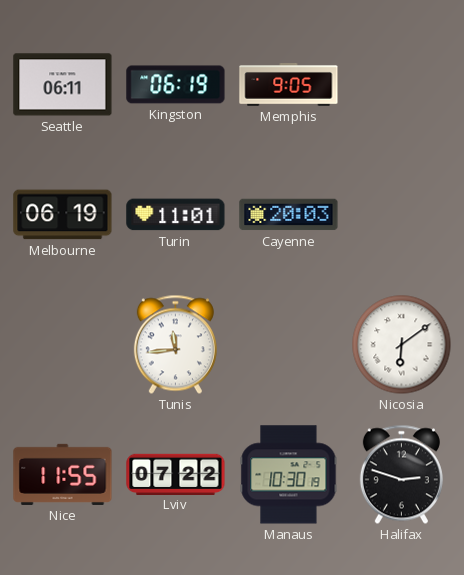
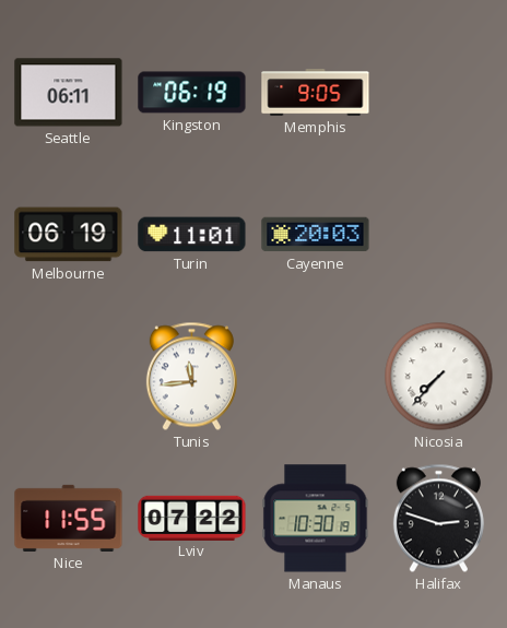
Nicosia: 6:09 -> 7:37 (439, 377)
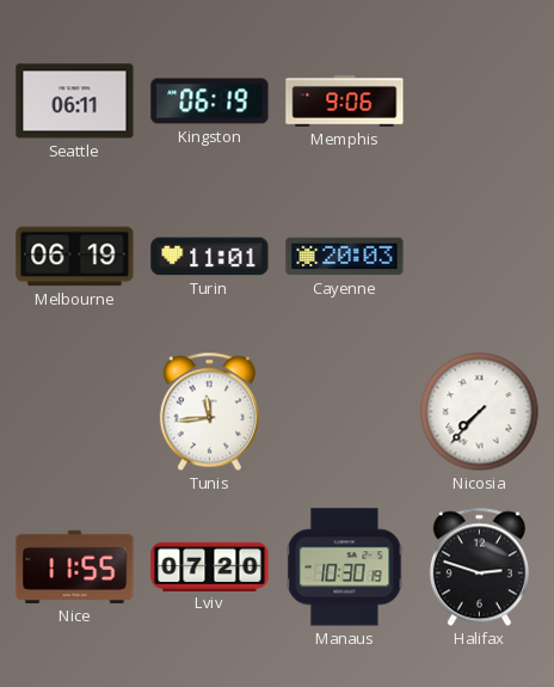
Memphis: 9:05 -> 9:06 (345, 102)
Lviv: 07:22 -> 07:20 (210, 566)
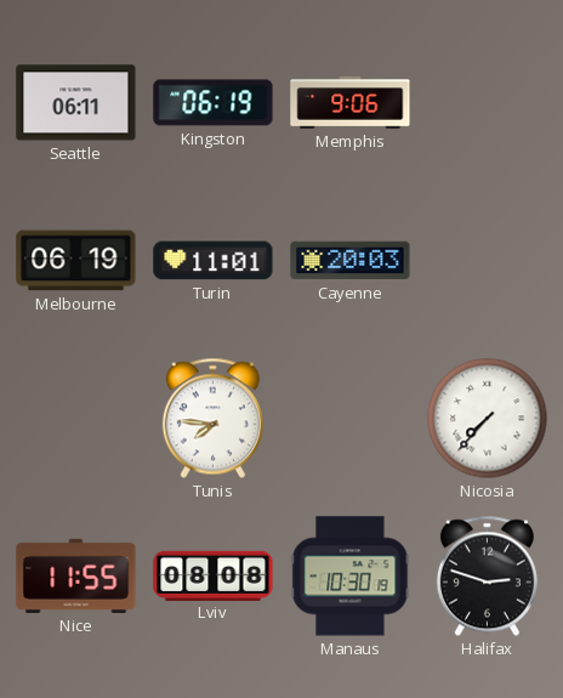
Tunis: 11:44 -> 7:46 (212, 419)
Lviv: 07:20 -> 08:08 (214, 575)
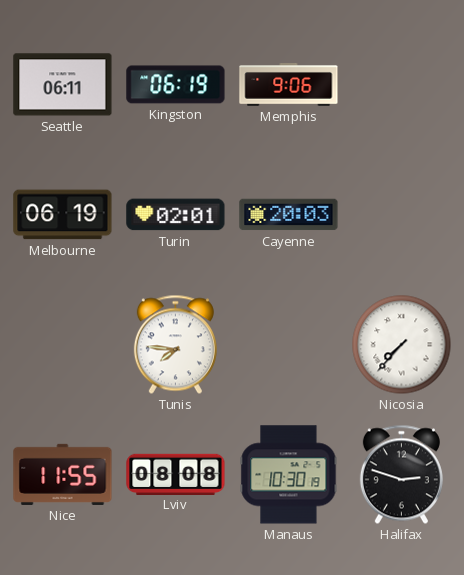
Turin: 11:01 -> 02:01 (176, 215)
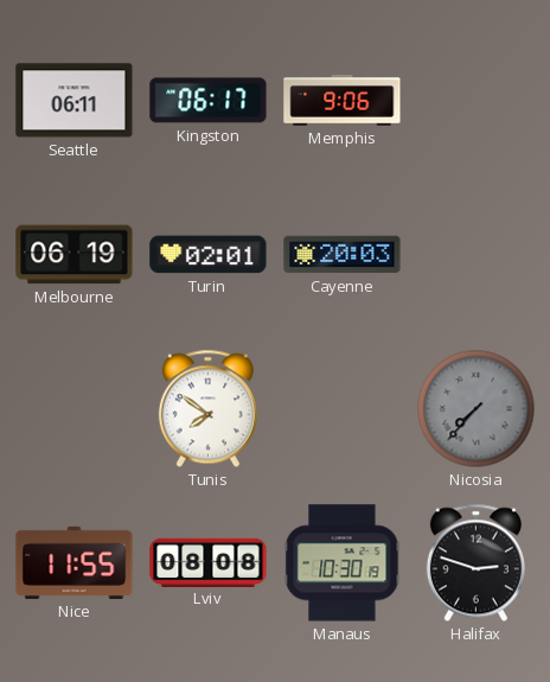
Kingston: 06:19 -> 06:17 (209, 101)
Tunis: 7:46 -> 7:51 (207, 409)
Nicosia dial: white -> grey (477, 409)
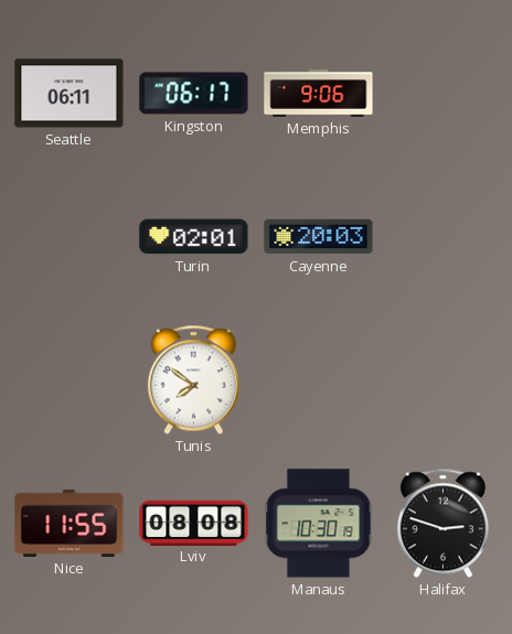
Melbourne: 06:19 -> none (75, 255)
Nicosia: 7:37 -> none (477, 409)
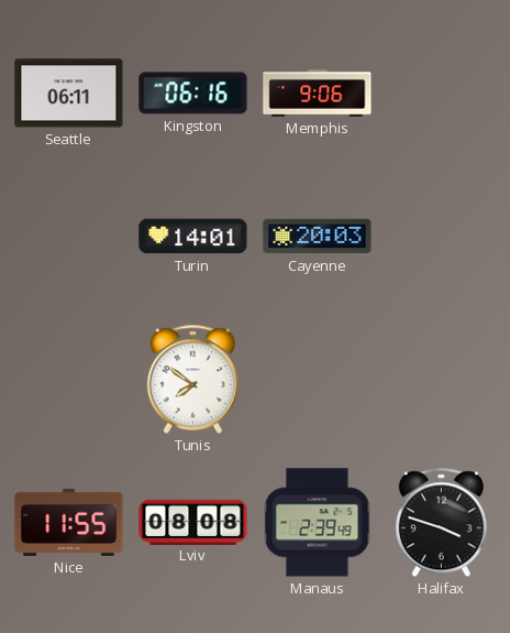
Kingston: 06:17 -> 06:16 (193, 94)
Turin: 02:01 -> 14:01 (193, 237)
Manaus: 10:30 -> 2:39 (318, 523)
Halifax: 2:48 -> 3:48 (441, 523)
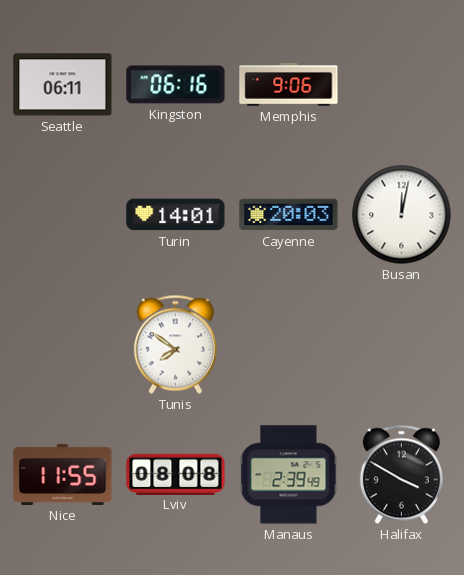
Busan: none -> 12:02 (402, 215)
Halifax: 3:48 -> 3:50 (401, 475)
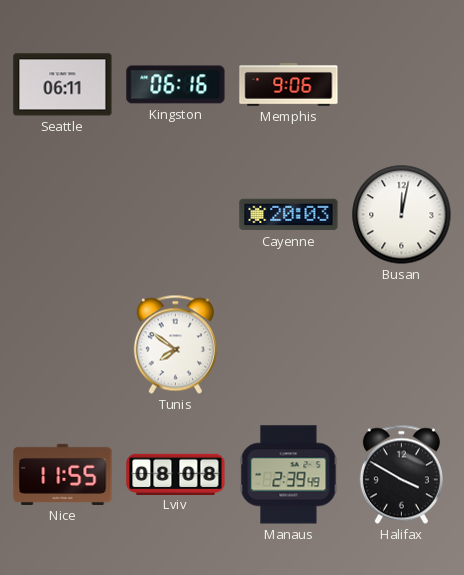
Turin: 14:01 -> none (176, 215)
